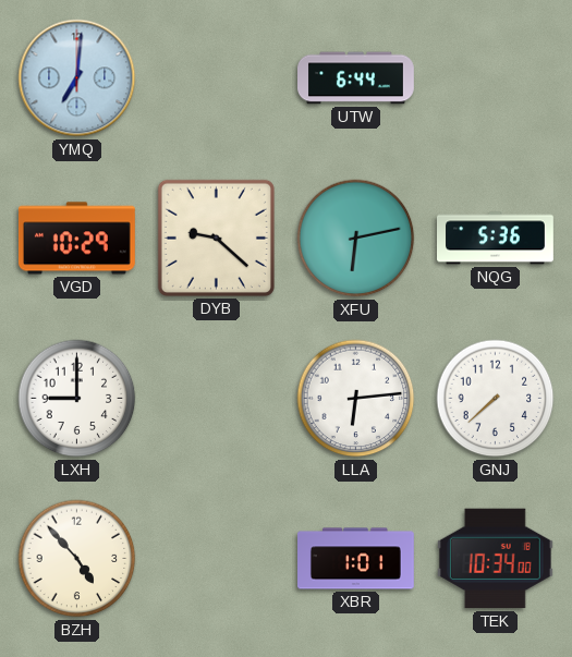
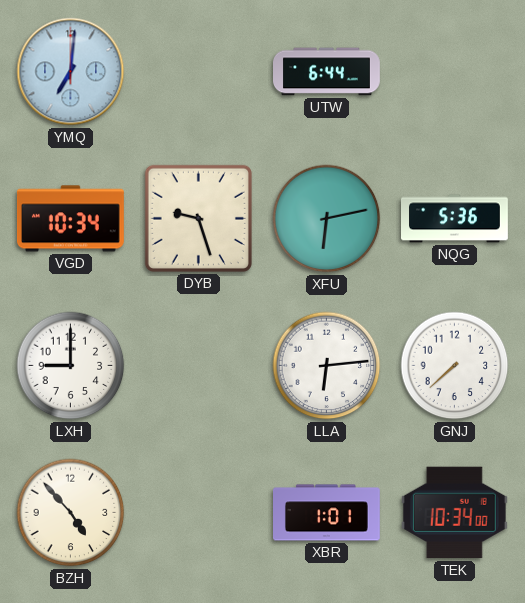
VGD: 10:29 -> 10:34 (70, 219)
DYB: 9:22 -> 9:27 (198, 218)
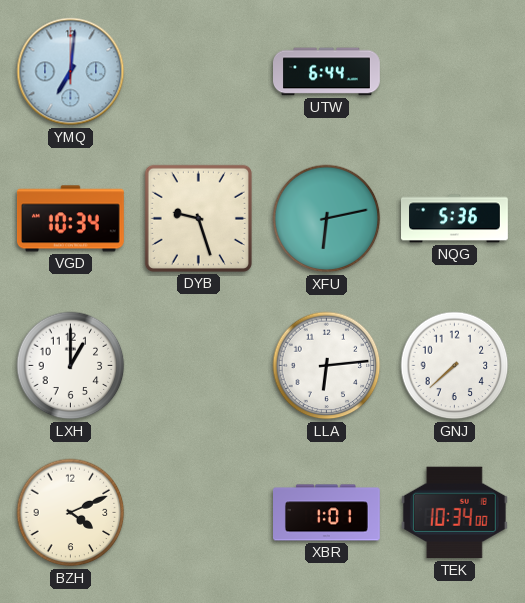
LXH: 9:00 -> 1:00 (71, 366)
BZH: 4:53 -> 4:11 (71, 513)
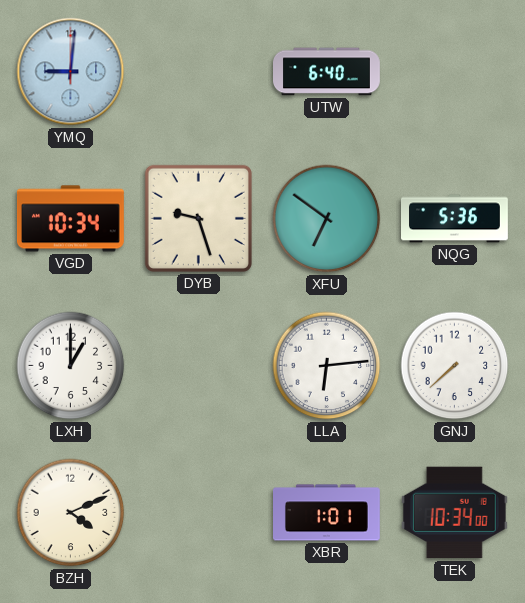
YMQ: 7:01 -> 9:01 (71, 72)
UTW: 6:44 -> 6:40 (327, 72)
XFU: 6:13 -> 6:51 (327, 219)
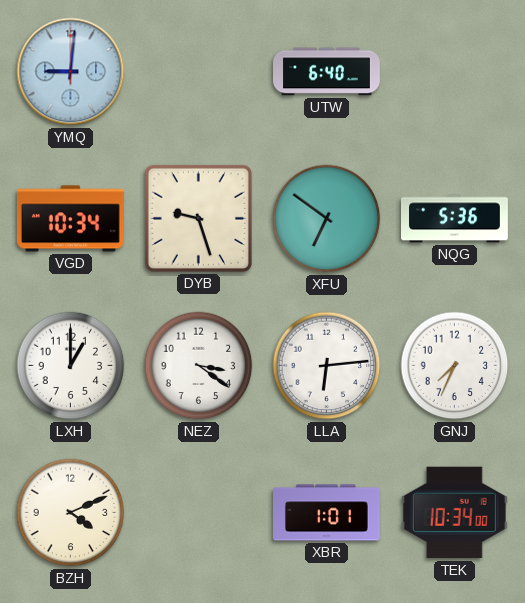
NEZ: none -> 3:21 (199, 366)
GNJ: 7:38 -> 7:34 (455, 366)
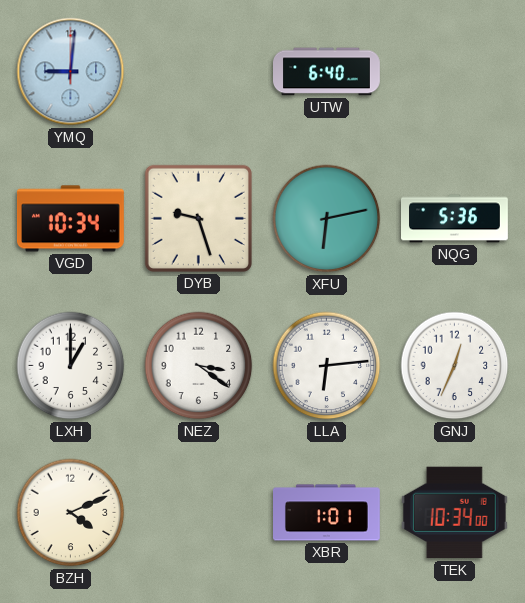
XFU: 6:51 -> 6:13 (327, 219)
GNJ: 7:34 -> 12:34 (455, 366)
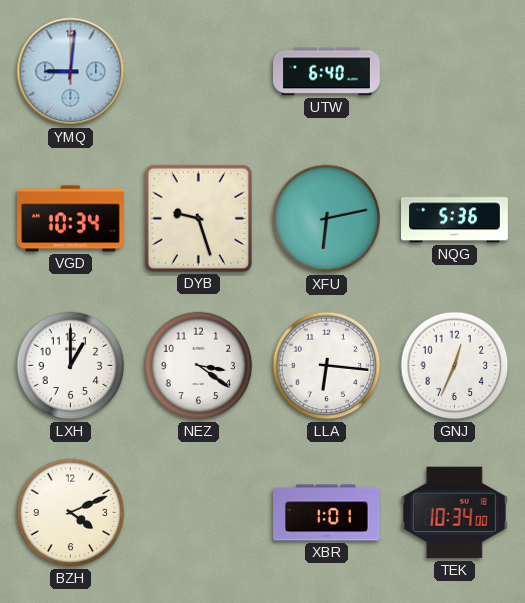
LLA: 6:14 -> 6:16 (327, 366)
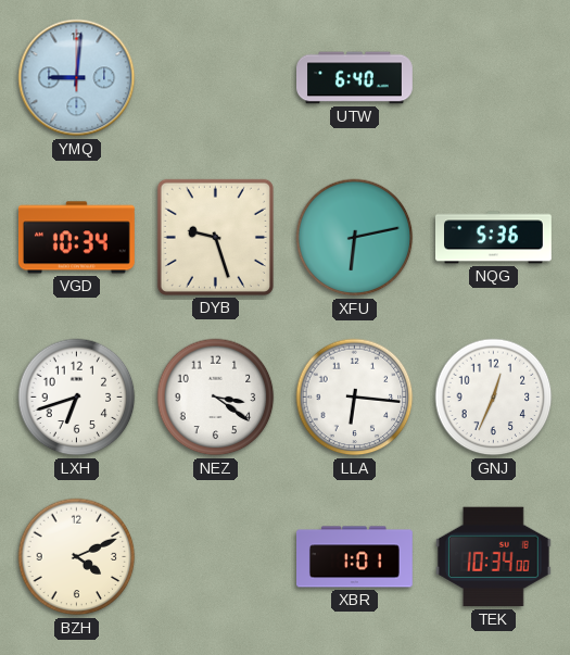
LXH: 1:00 -> 6:42 (77, 398)
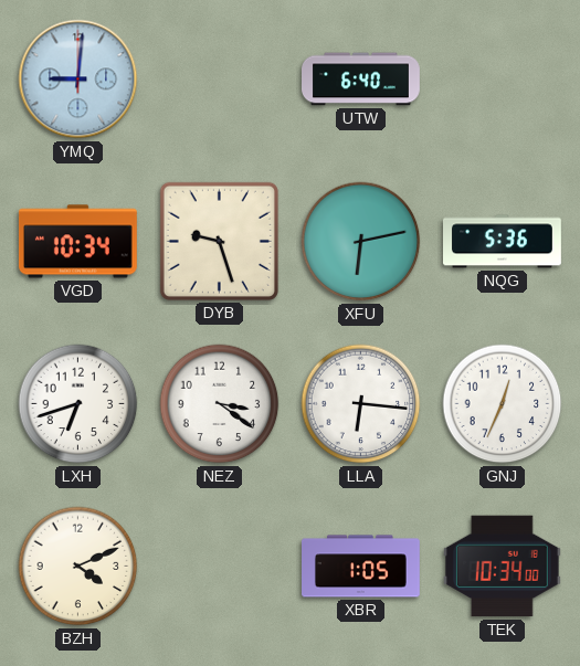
XBR: 1:01 -> 1:05 (361, 567)
